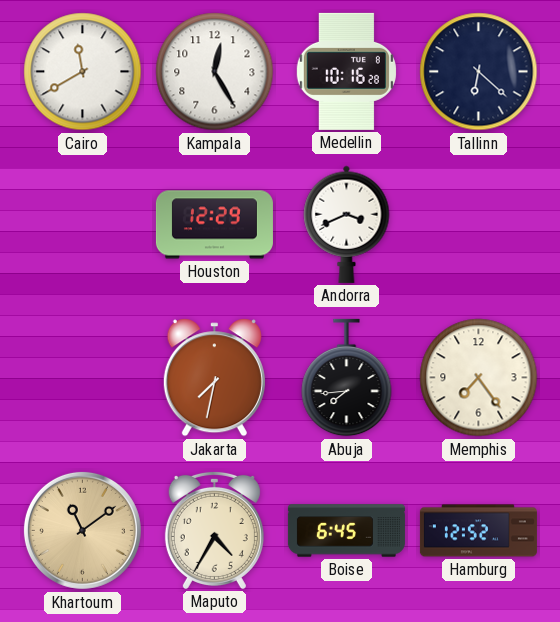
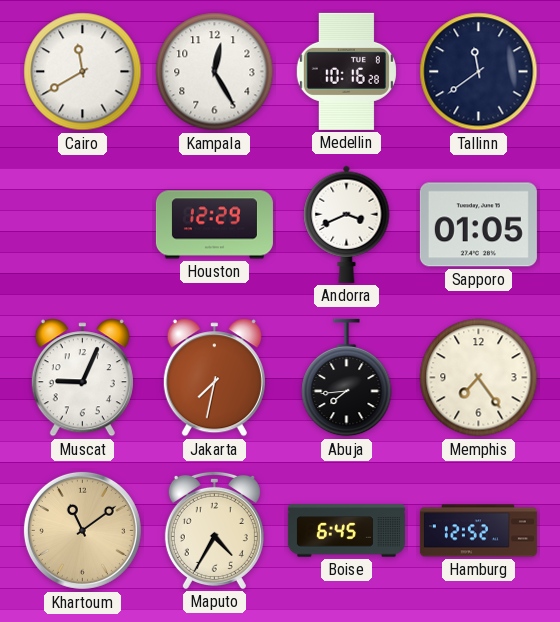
Tallinn: 6:22 -> 11:39 (479, 72)
Sapporo: none -> 01:05 (478, 225)
Muscat: none -> 9:04 (82, 378)
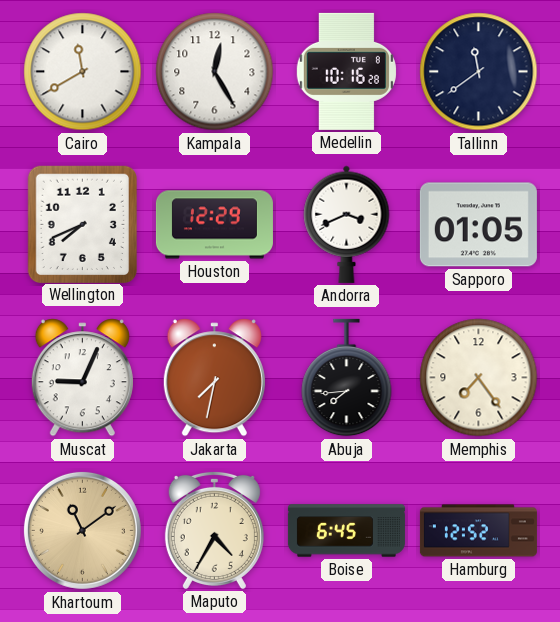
Wellington: none -> 7:41 (82, 224)
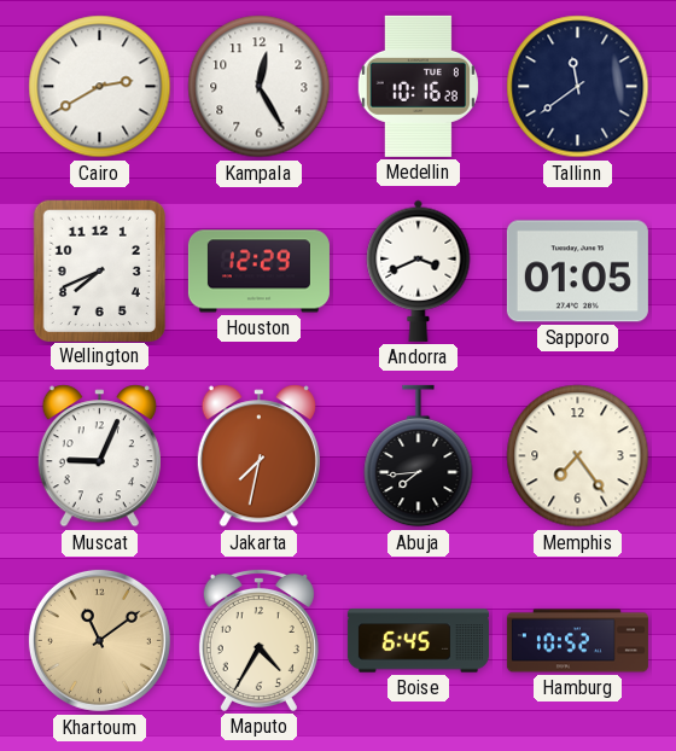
Cairo: 11:40 -> 2:40 (100, 87)
Hamburg: 12:52 -> 10:52 (577, 641)
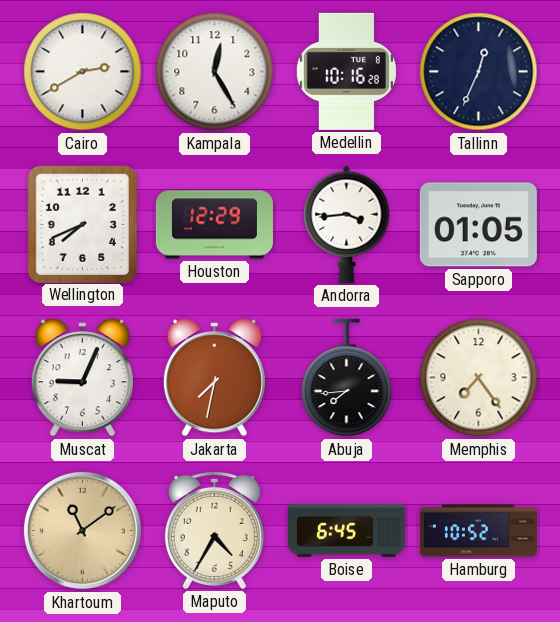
Tallinn: 11:39 -> 12:34 (479, 72)
Andorra: 3:41 -> 3:44 (347, 224)
